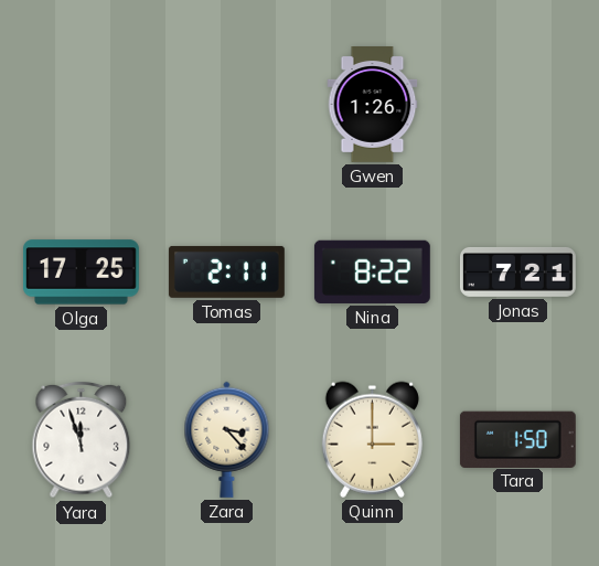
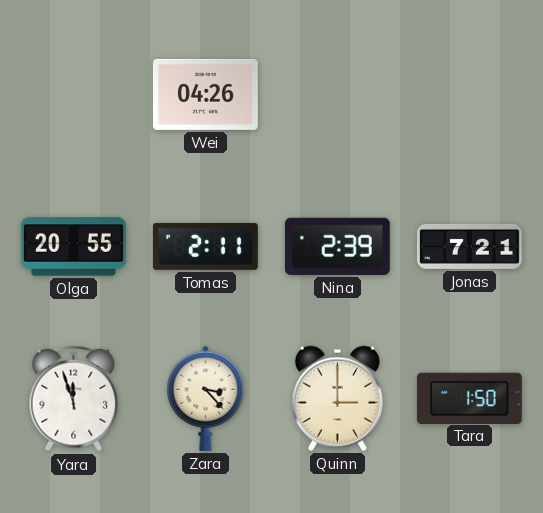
Wei: none -> 04:26 (205, 94)
Gwen: 1:26 -> none (373, 105)
Olga: 17:25 -> 20:55 (73, 247)
Nina: 8:22 -> 2:39 (337, 246)
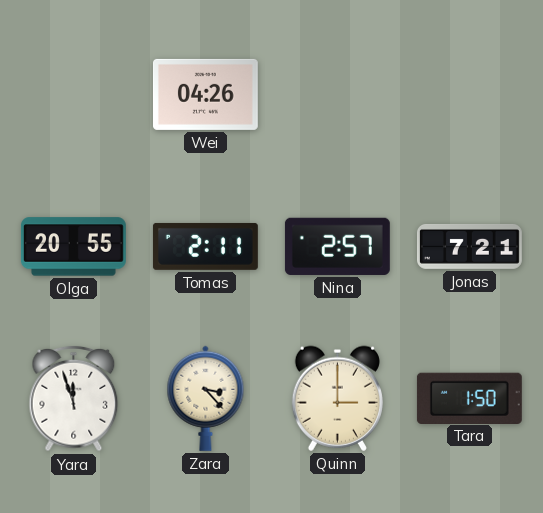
Nina: 2:39 -> 2:57 (337, 246)
